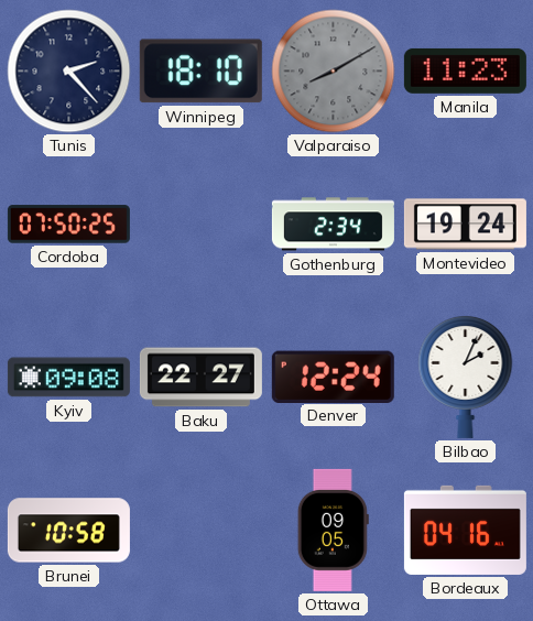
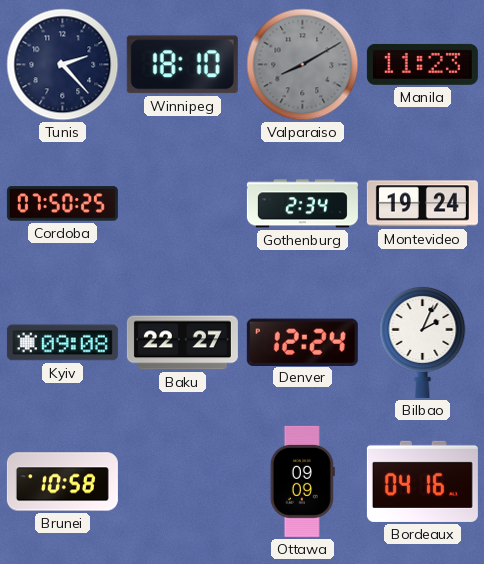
Ottawa: 09:05 -> 09:09 (302, 481)
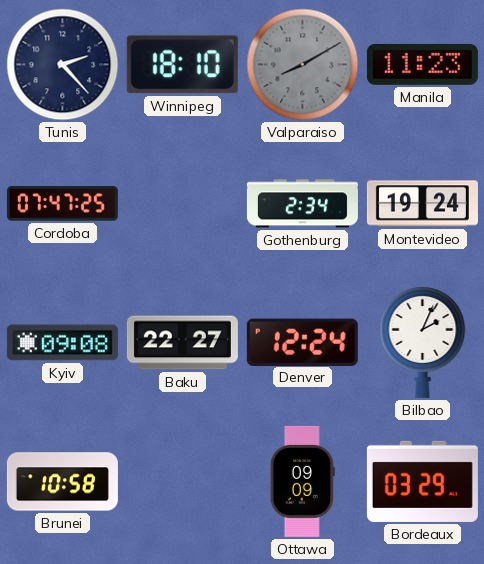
Cordoba: 07:50 -> 07:47 (62, 204)
Bordeaux: 04:16 -> 03:29 (422, 481)
